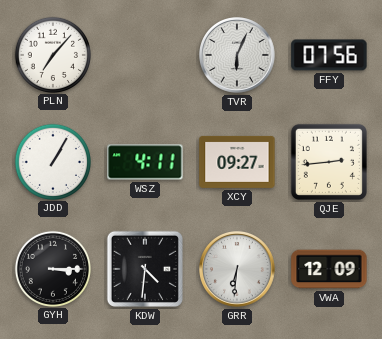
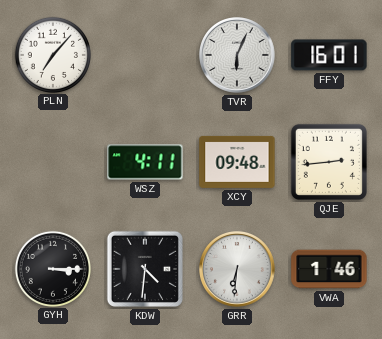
FFY: 07:56 -> 16:01 (329, 55)
JDD: 1:05 -> none (52, 161)
XCY: 09:27 -> 09:48 (237, 162)
VWA: 12:09 -> 1:46 (329, 269)
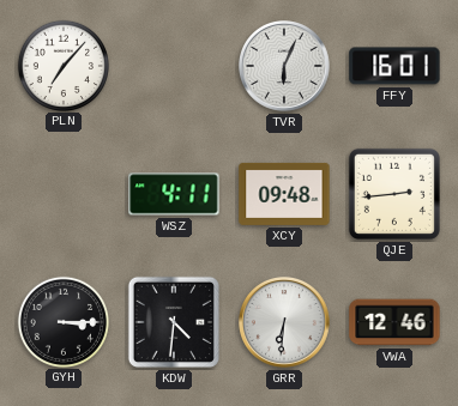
VWA: 1:46 -> 12:46 (394, 322)
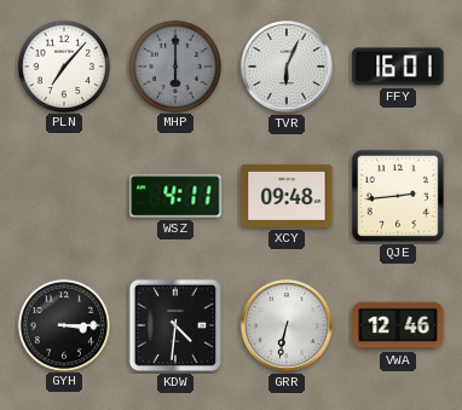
MHP: none -> 6:00 (174, 65)
GRR: 6:31 -> 6:32 (288, 327)
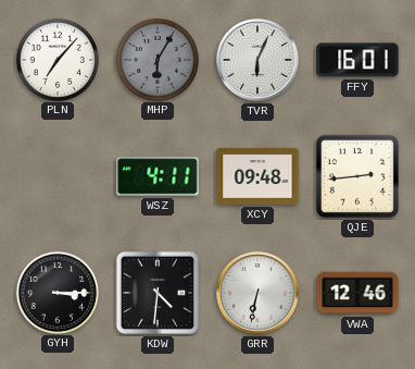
MHP: 6:00 -> 6:05 (156, 59)
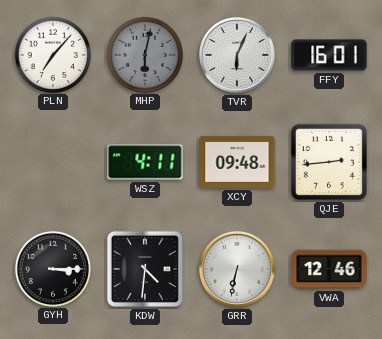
MHP: 6:05 -> 6:02 (144, 54)
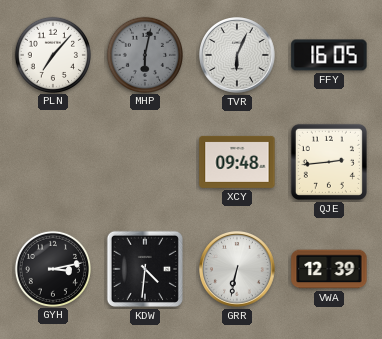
FFY: 16:01 -> 16:05 (329, 55)
WSZ: 4:11 -> none (145, 162)
GYH: 3:15 -> 3:13 (52, 268)
VWA: 12:46 -> 12:39 (329, 269)
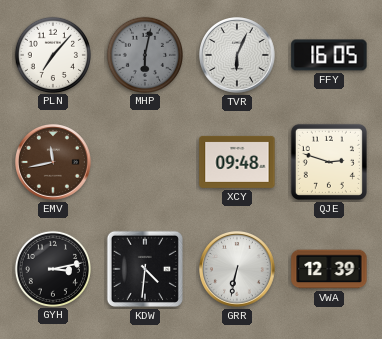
EMV: none -> 11:43 (54, 163)
QJE: 2:44 -> 2:48 (329, 162)
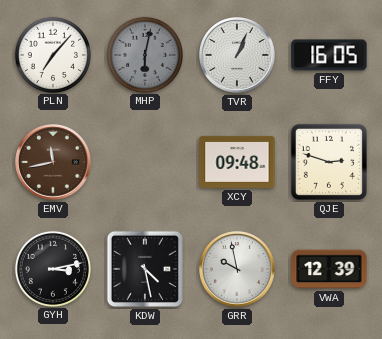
TVR: 6:04 -> 1:04 (238, 56)
KDW: 4:31 -> 4:28 (145, 269)
GRR: 6:32 -> 9:58 (238, 270)
